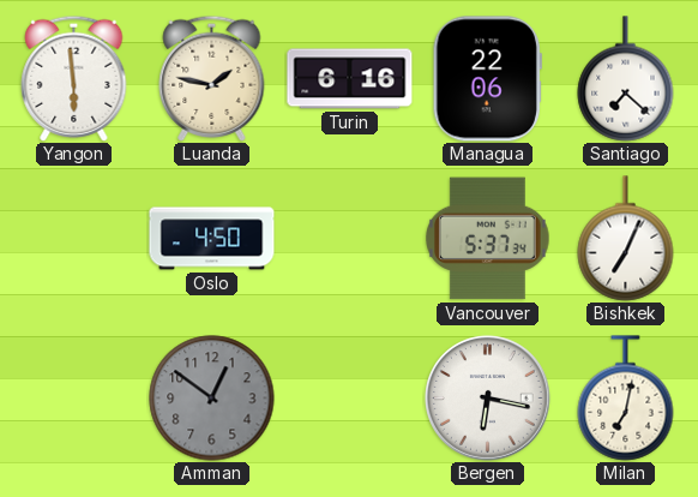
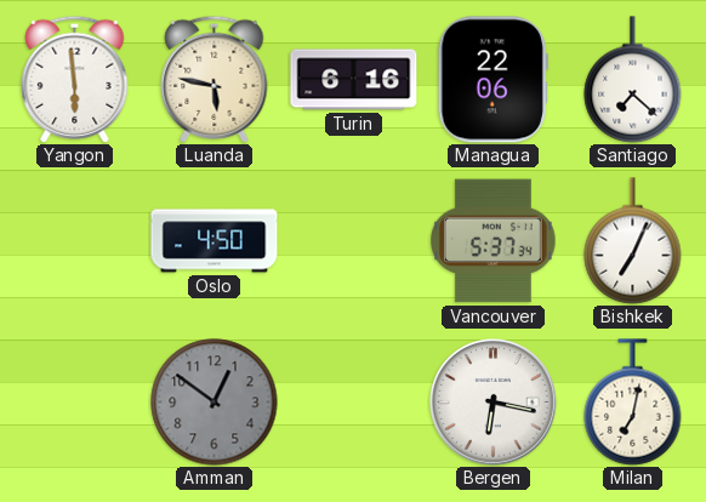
Luanda: 1:47 -> 5:47 (215, 79)
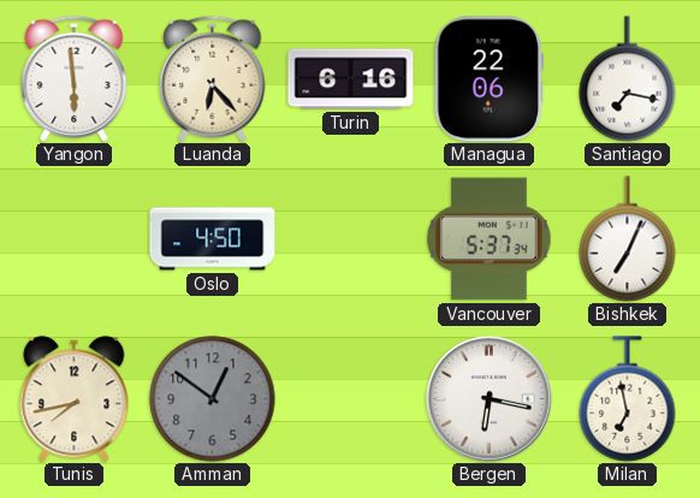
Luanda: 5:47 -> 6:23 (213, 78)
Santiago: 7:22 -> 7:17 (628, 79)
Tunis: none -> 7:43 (75, 399)
Milan: 7:02 -> 6:58 (628, 399)
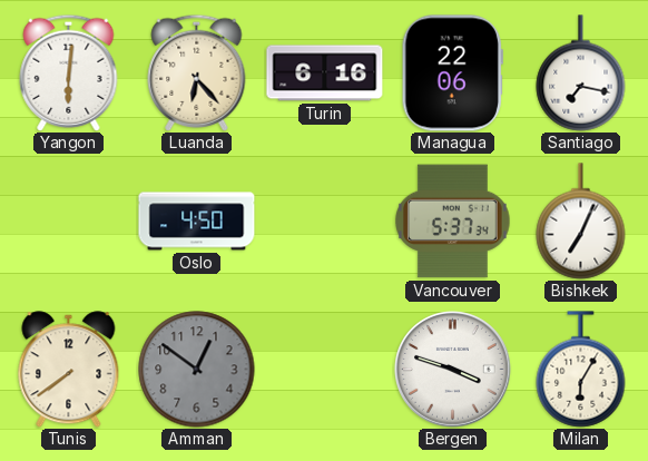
Yangon: 5:59 -> 6:01 (69, 72)
Tunis: 7:43 -> 7:39 (69, 370)
Bergen: 6:17 -> 3:48 (453, 370)
Milan: 6:58 -> 6:05 (581, 370)
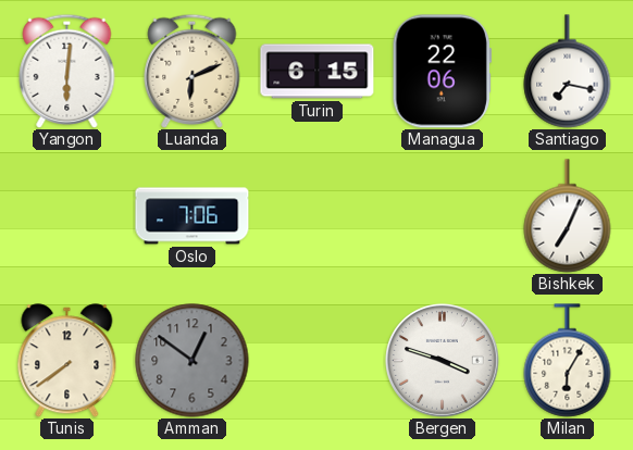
Luanda: 6:23 -> 6:11 (193, 71)
Turin: 6:16 -> 6:15 (318, 72)
Oslo: 4:50 -> 7:06 (193, 216)
Vancouver: 5:37 -> none (453, 222)
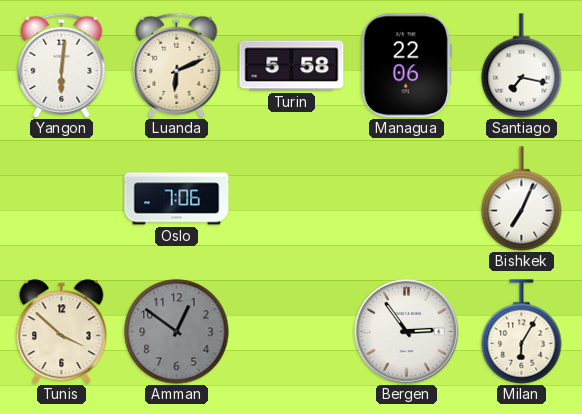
Turin: 6:15 -> 5:58 (292, 66)
Tunis: 7:39 -> 3:52 (62, 332)
Bergen: 3:48 -> 2:54 (407, 332)
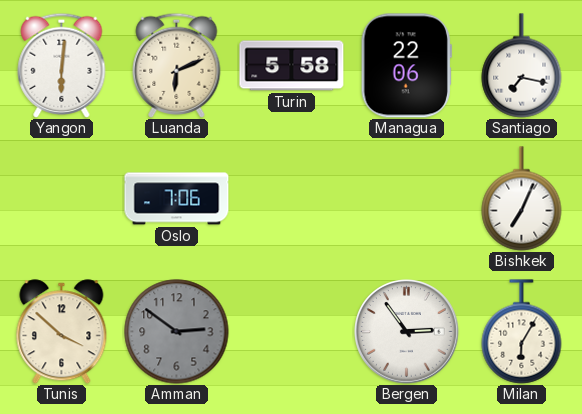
Amman: 12:51 -> 2:51 (177, 332)
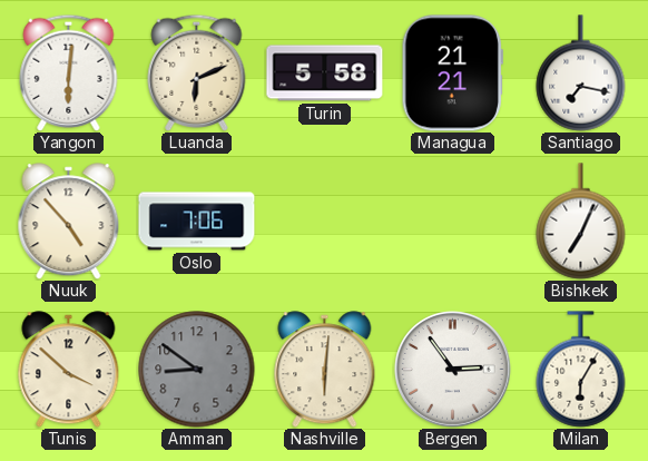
Managua: 22:06 -> 21:21 (452, 73)
Nuuk: none -> 4:53 (69, 222)
Amman: 2:51 -> 8:51 (197, 370)
Nashville: none -> 6:01 (325, 370)
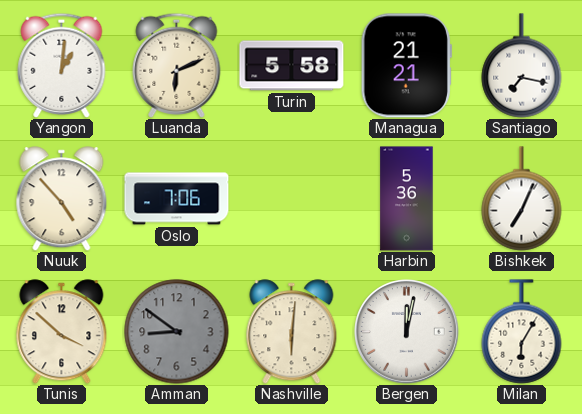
Yangon: 6:01 -> 1:01 (62, 65)
Harbin: none -> 5:36 (407, 199)
Bergen: 2:54 -> 12:02 (407, 332)
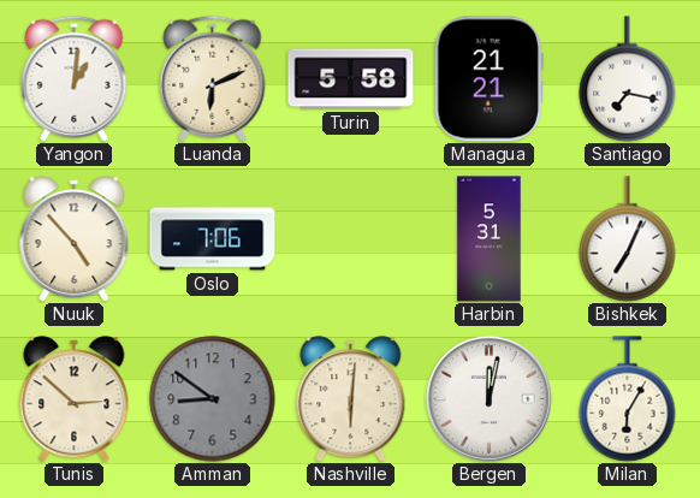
Harbin: 5:36 -> 5:31 (490, 239)
Tunis: 3:52 -> 2:52 (75, 399)
